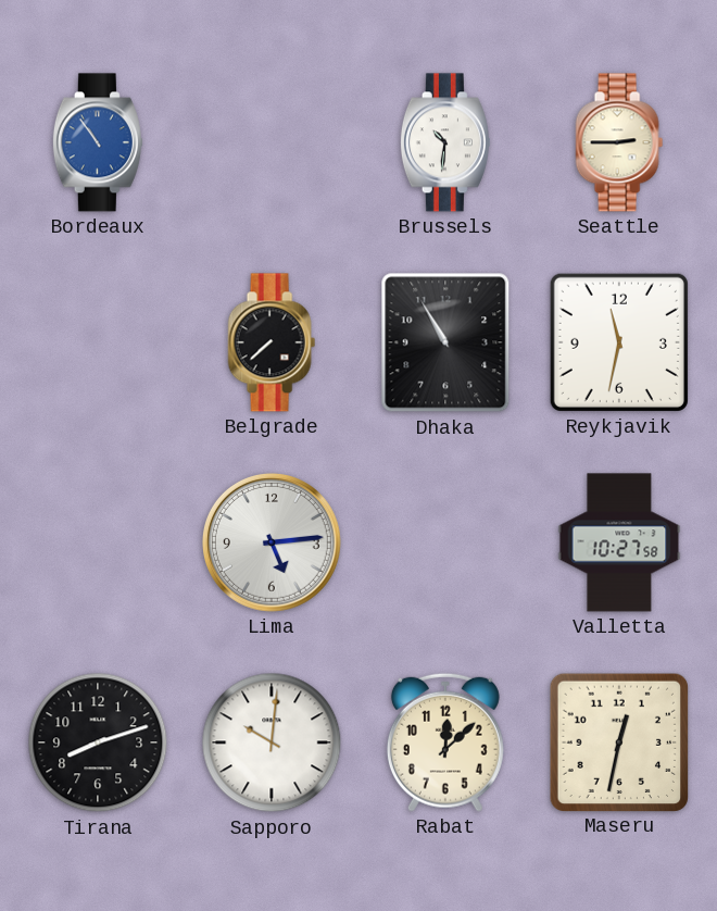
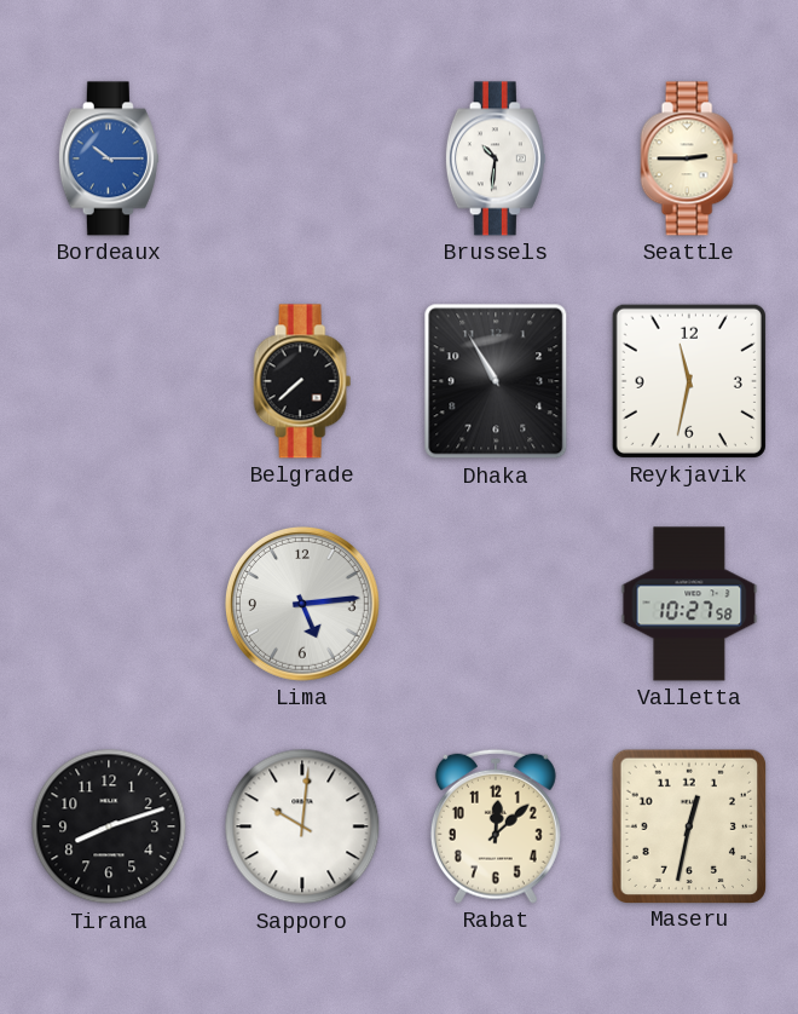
Bordeaux: 10:54 -> 10:15 (109, 159)
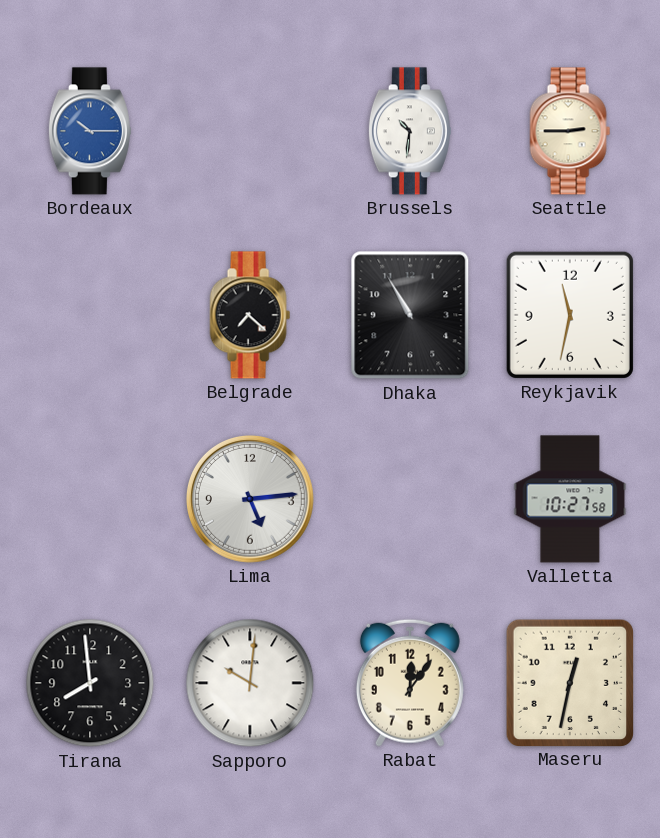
Belgrade: 7:38 -> 7:22 (250, 315)
Tirana: 8:12 -> 7:59 (90, 683)
Rabat: 12:08 -> 12:06 (410, 683)
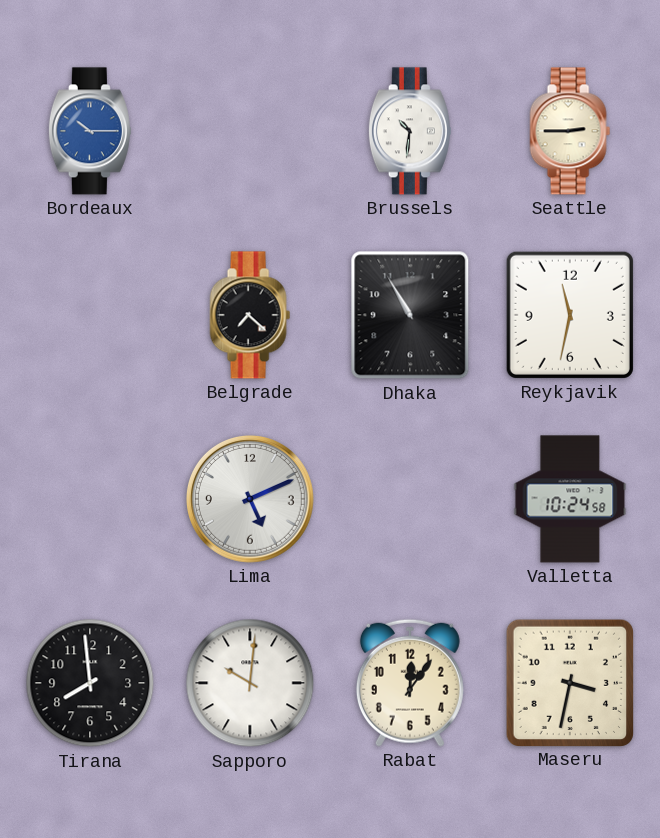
Lima: 5:14 -> 5:11 (250, 499)
Valletta: 10:27 -> 10:24 (570, 499)
Maseru: 12:32 -> 3:32 (569, 682)
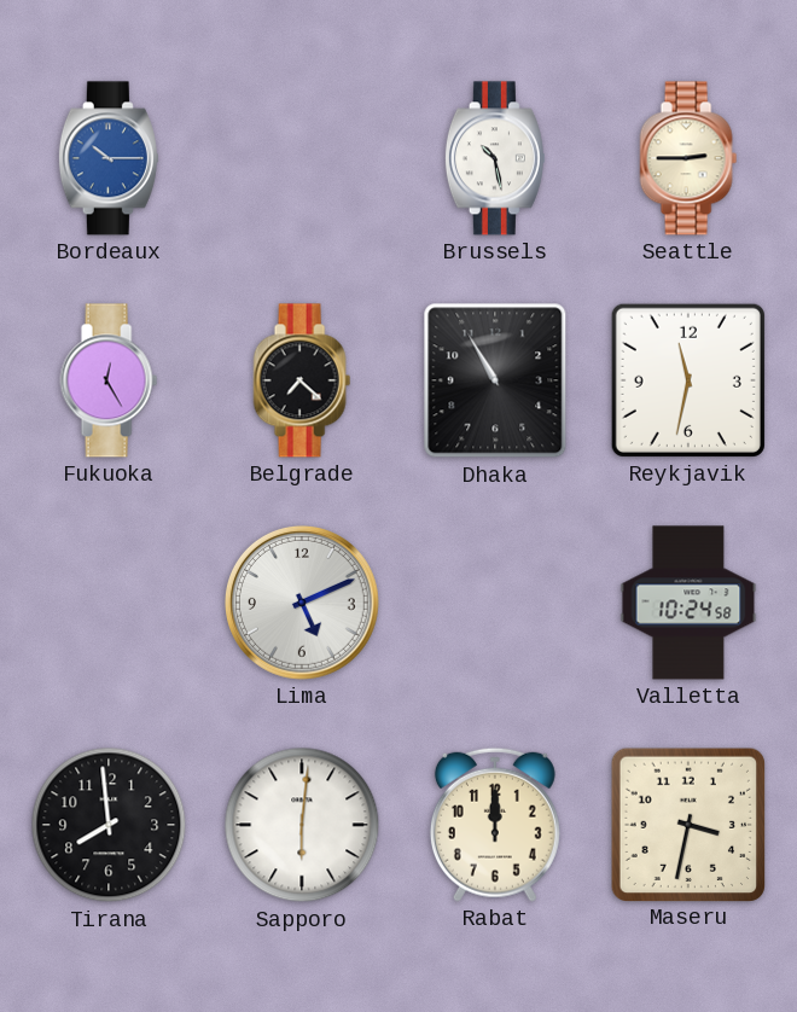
Brussels: 10:31 -> 10:28 (495, 158)
Fukuoka: none -> 12:25 (109, 380)
Sapporo: 10:01 -> 6:01 (302, 825)
Rabat: 12:06 -> 12:00 (495, 825)
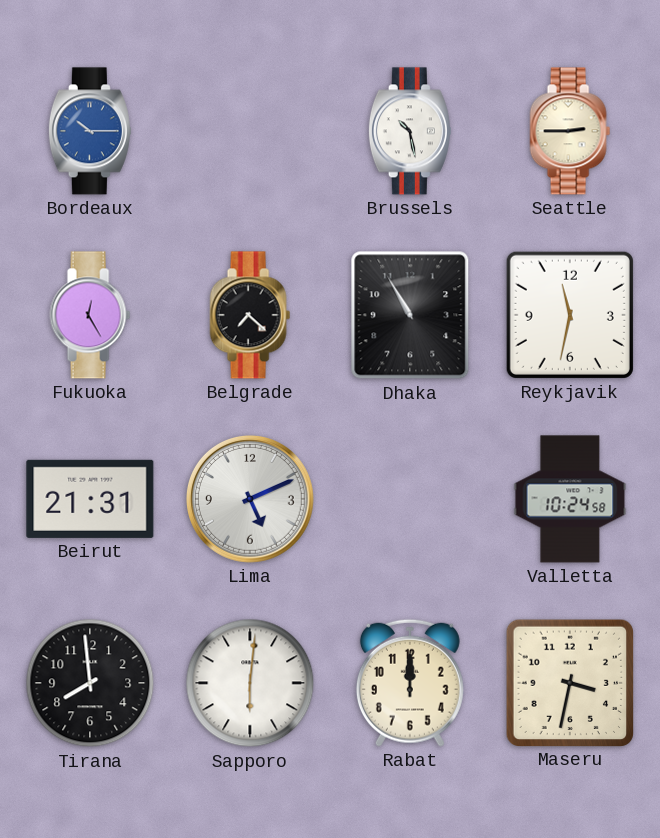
Beirut: none -> 21:31 (90, 499)
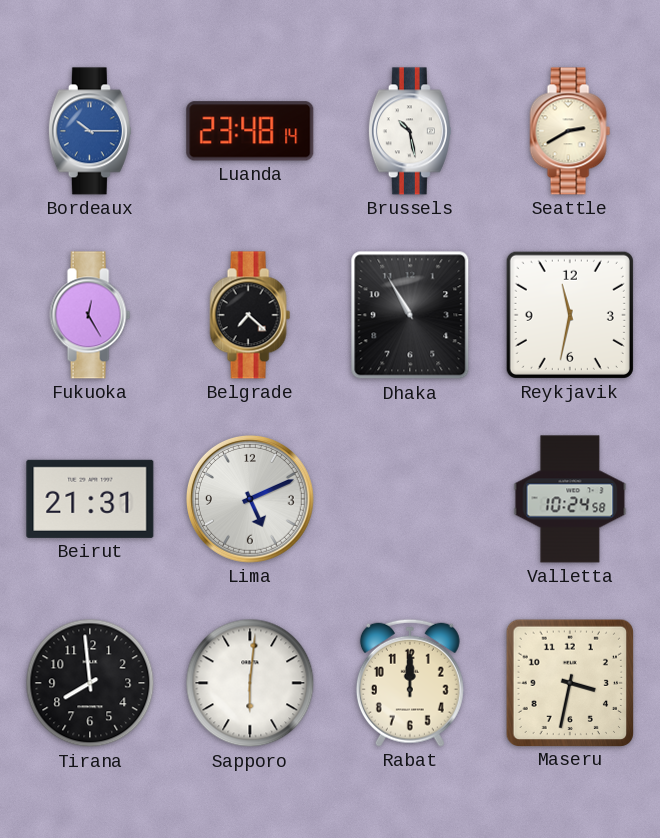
Luanda: none -> 23:48 (250, 131)
Seattle: 2:45 -> 2:40 (570, 131)
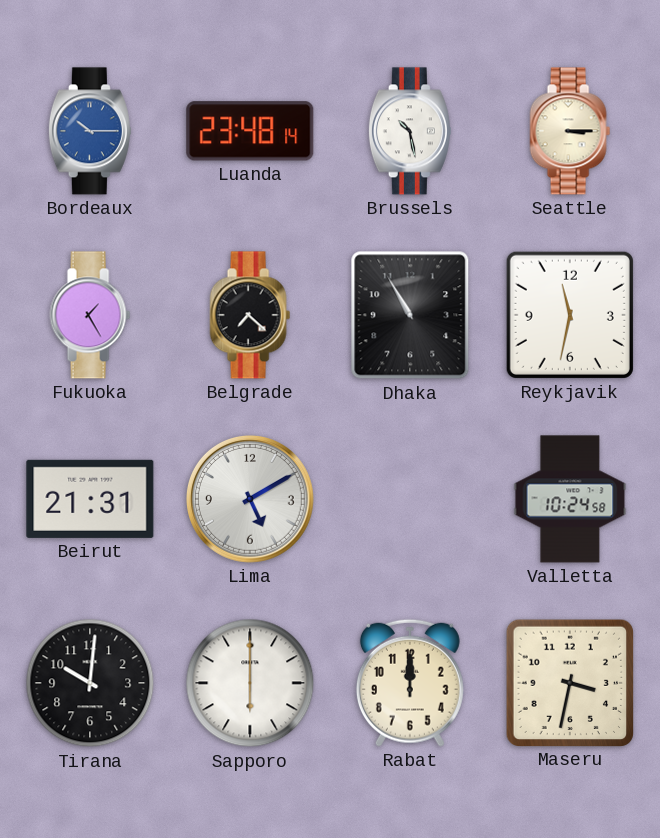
Seattle: 2:40 -> 3:15 (570, 131)
Fukuoka: 12:25 -> 1:25 (90, 315)
Lima: 5:11 -> 5:10 (250, 499)
Tirana: 7:59 -> 10:01 (90, 683)
Sapporo: 6:01 -> 6:00 (250, 683)
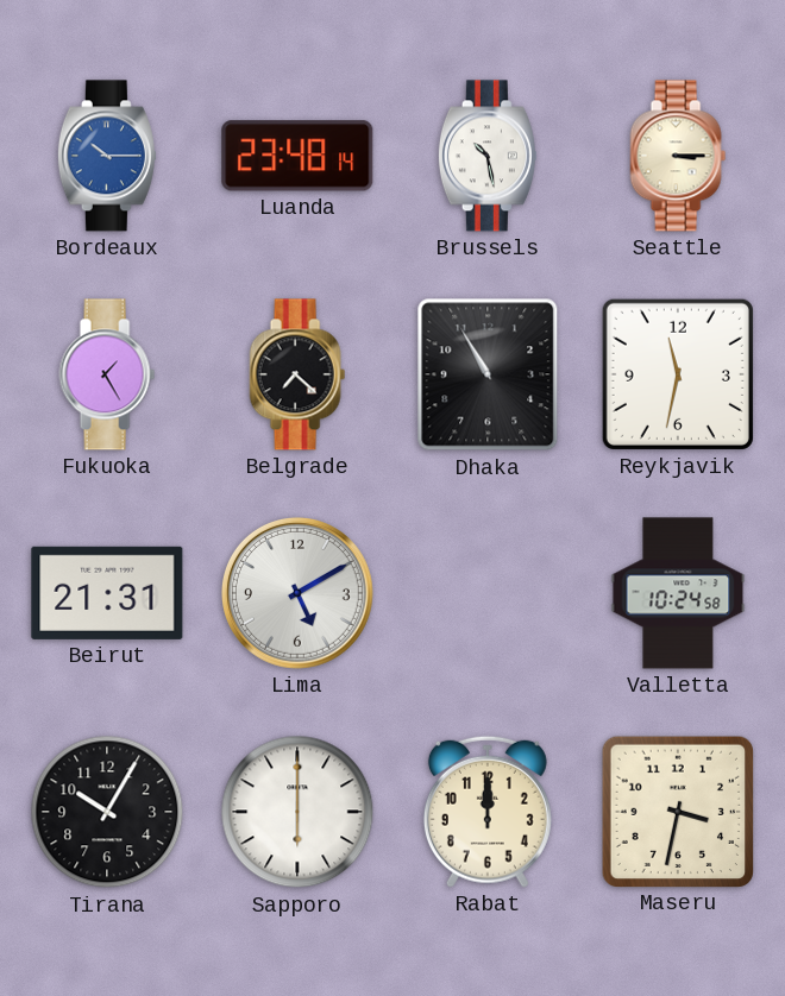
Tirana: 10:01 -> 10:05 (107, 812)
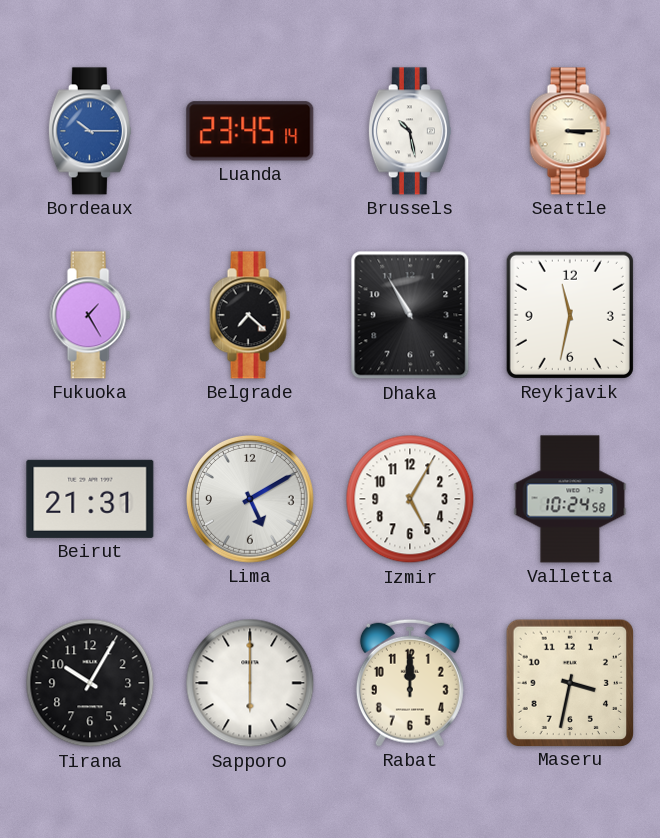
Luanda: 23:48 -> 23:45 (250, 131)
Izmir: none -> 5:05 (410, 499)
